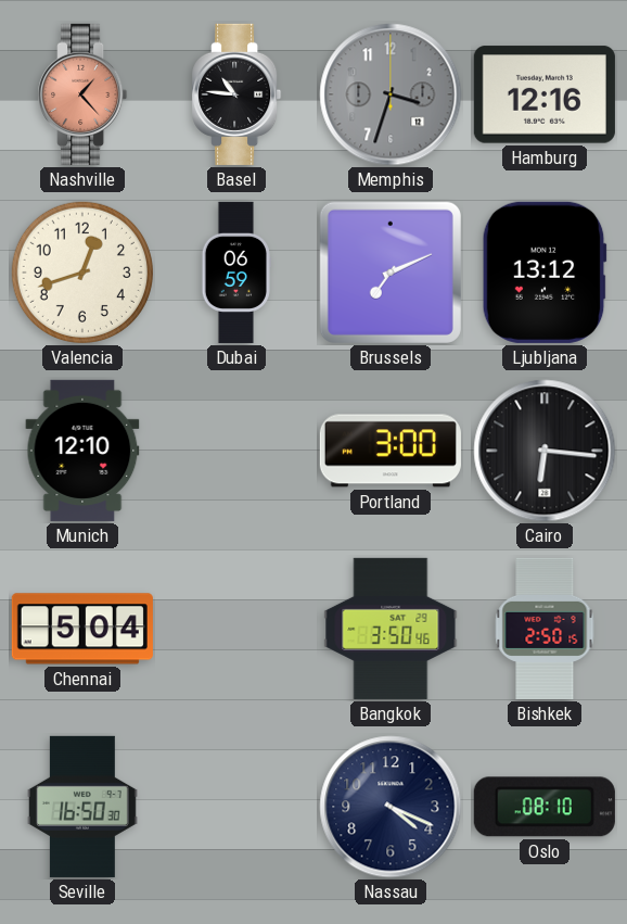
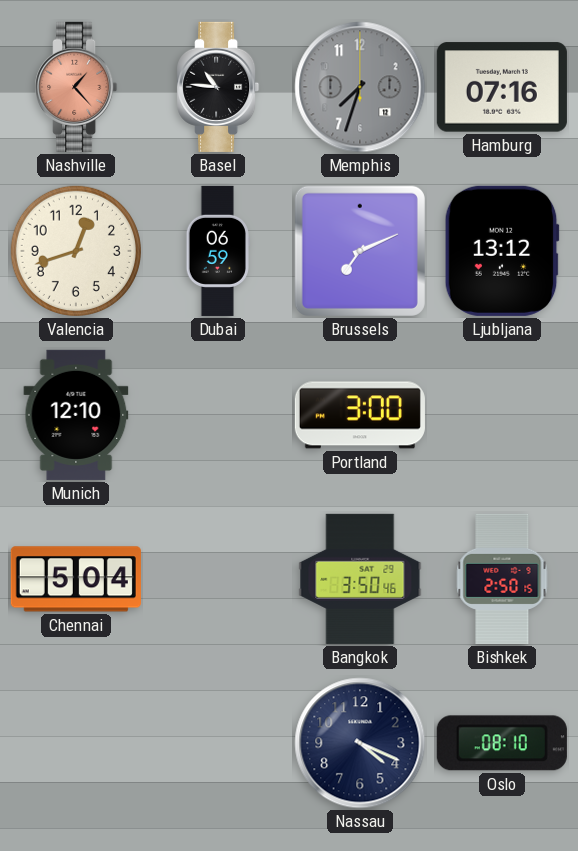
Memphis: 3:33 -> 7:33 (360, 87)
Hamburg: 12:16 -> 07:16 (502, 87)
Cairo: 6:16 -> none (545, 451)
Seville: 16:50 -> none (82, 807)
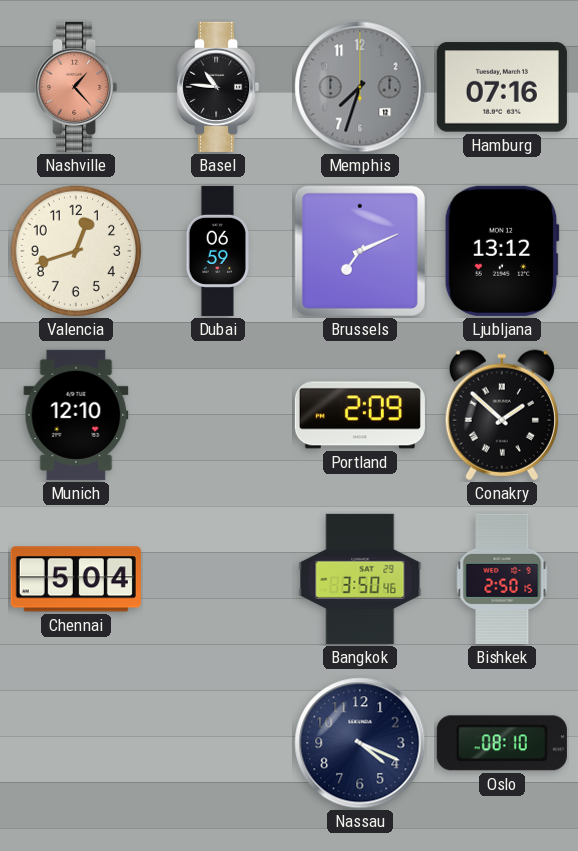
Portland: 3:00 -> 2:09 (360, 415)
Conakry: none -> 1:52 (502, 415)
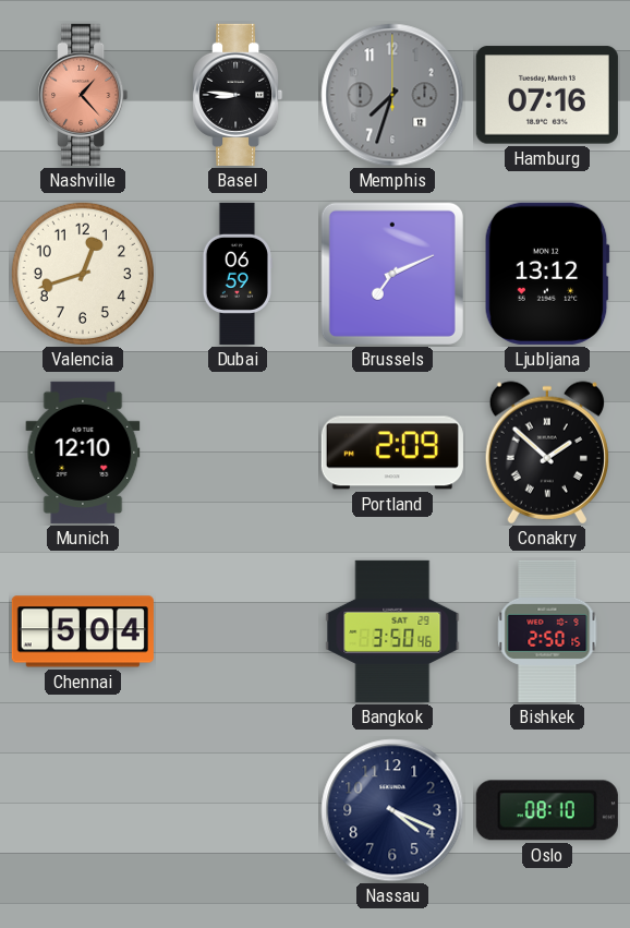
Basel: 10:46 -> 8:46 (238, 95)
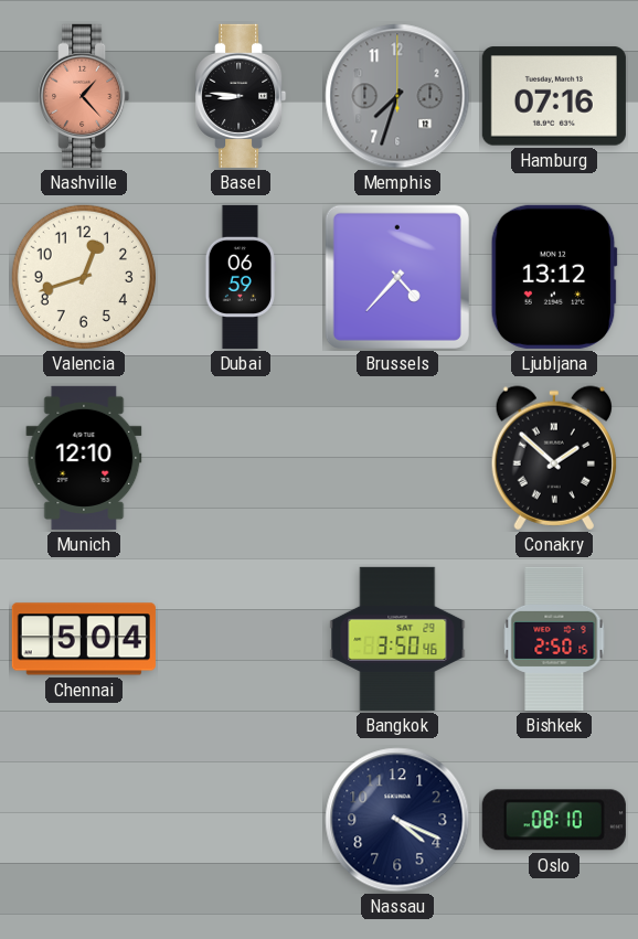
Brussels: 7:11 -> 4:37 (397, 277)
Portland: 2:09 -> none (392, 453)
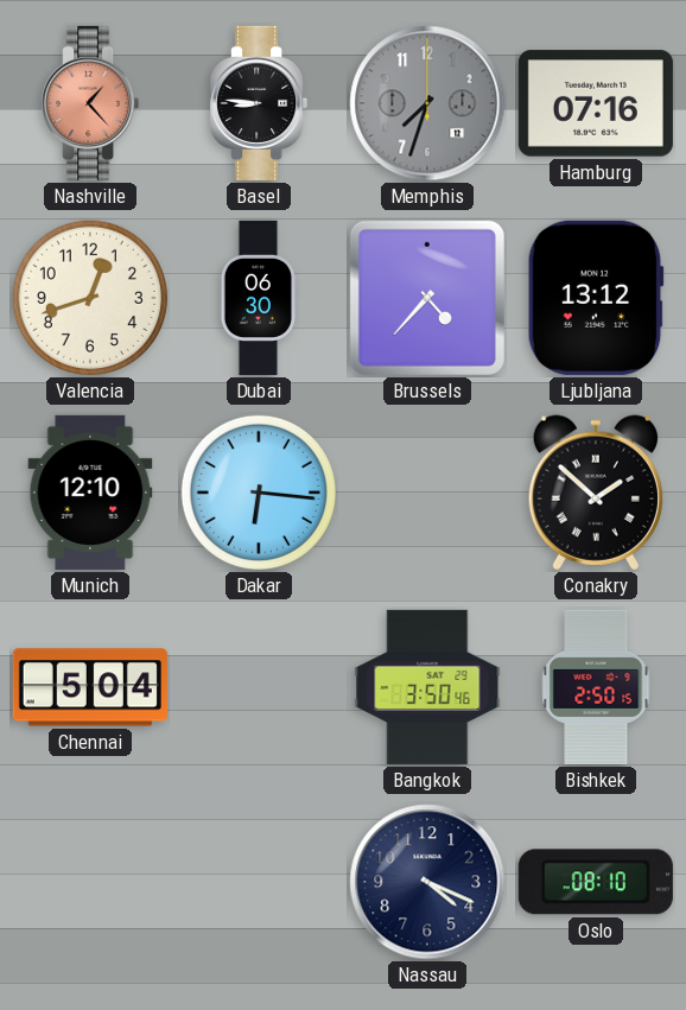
Dubai: 06:59 -> 06:30 (259, 298)
Dakar: none -> 6:16 (259, 493)
